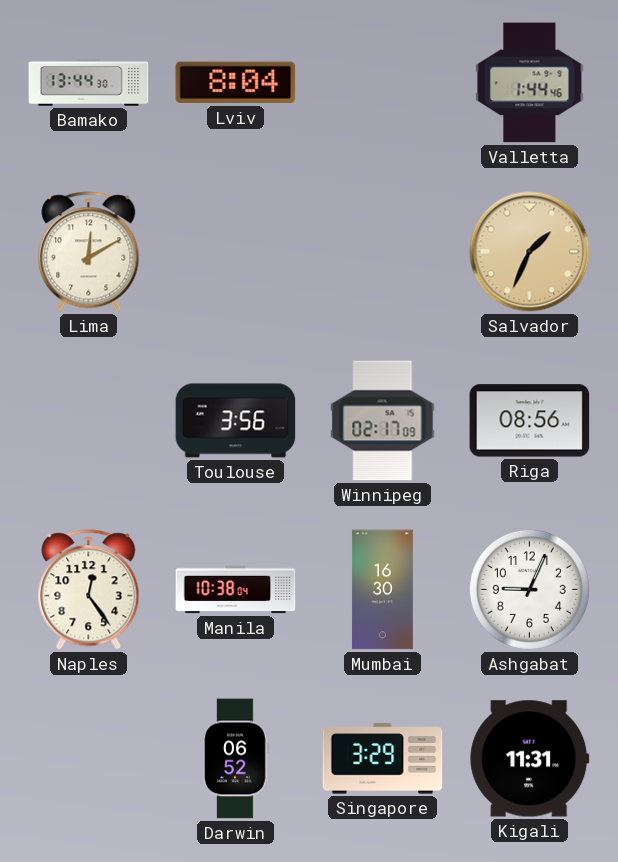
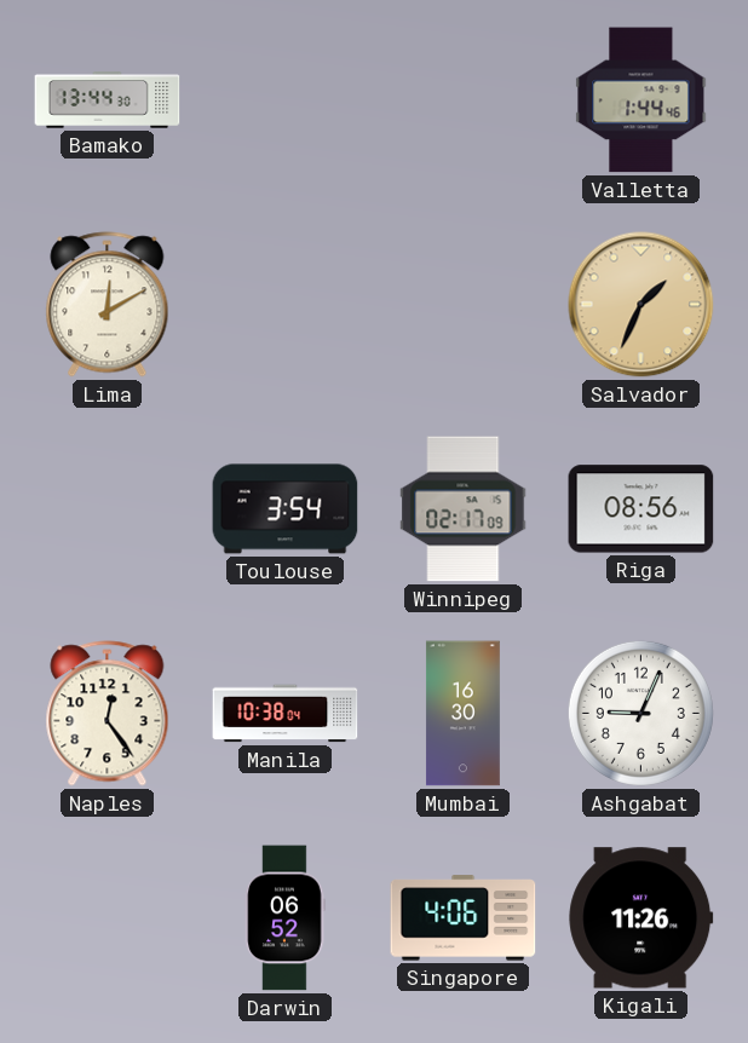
Lviv: 8:04 -> none (236, 83)
Toulouse: 3:56 -> 3:54 (286, 509)
Singapore: 3:29 -> 4:06 (464, 918)
Kigali: 11:31 -> 11:26 (641, 918)
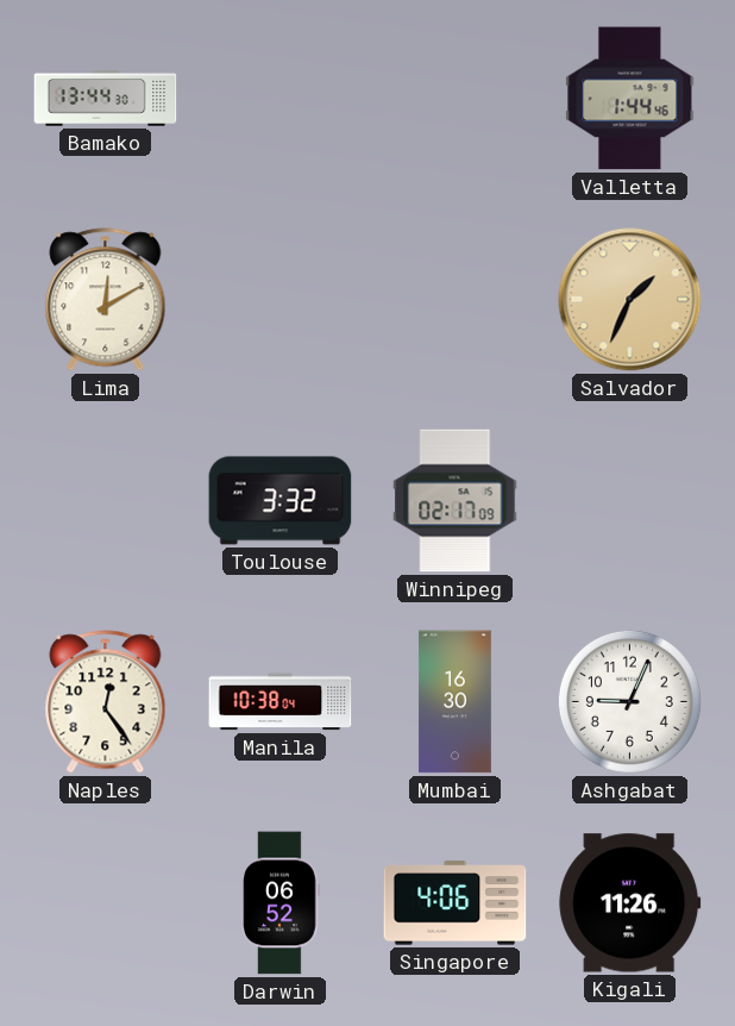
Toulouse: 3:54 -> 3:32 (281, 501)
Riga: 08:56 -> none (641, 509)
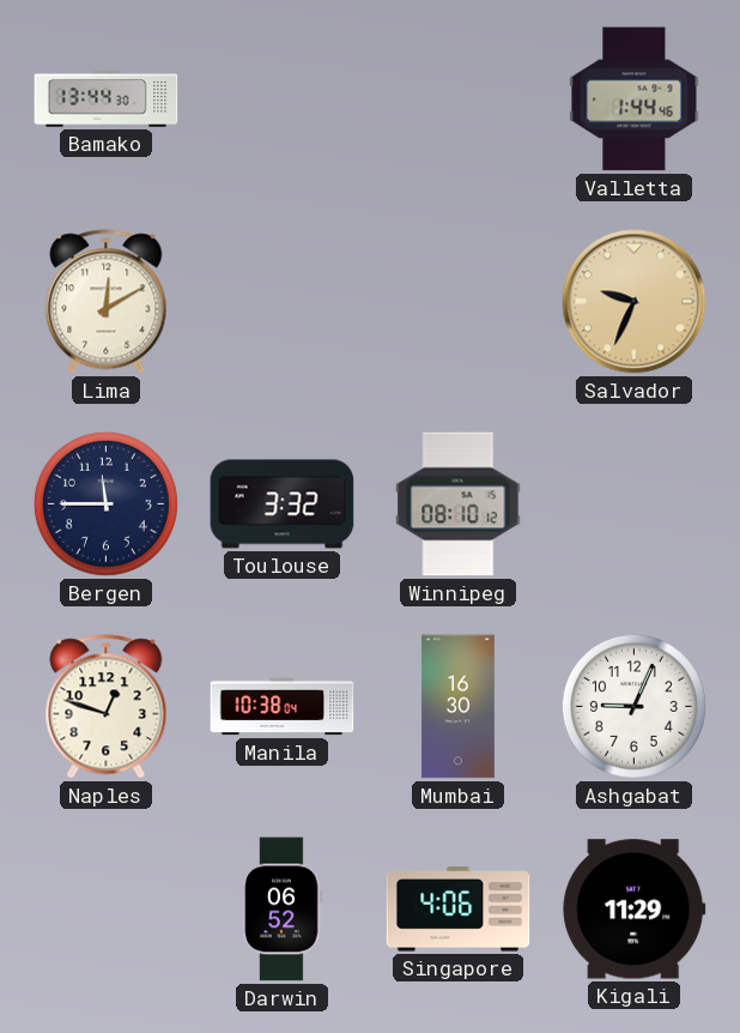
Salvador: 1:34 -> 9:34 (635, 302)
Bergen: none -> 11:45 (105, 503)
Winnipeg: 02:17 -> 08:10 (459, 505)
Naples: 12:24 -> 12:48 (107, 707)
Kigali: 11:26 -> 11:29 (635, 910)
